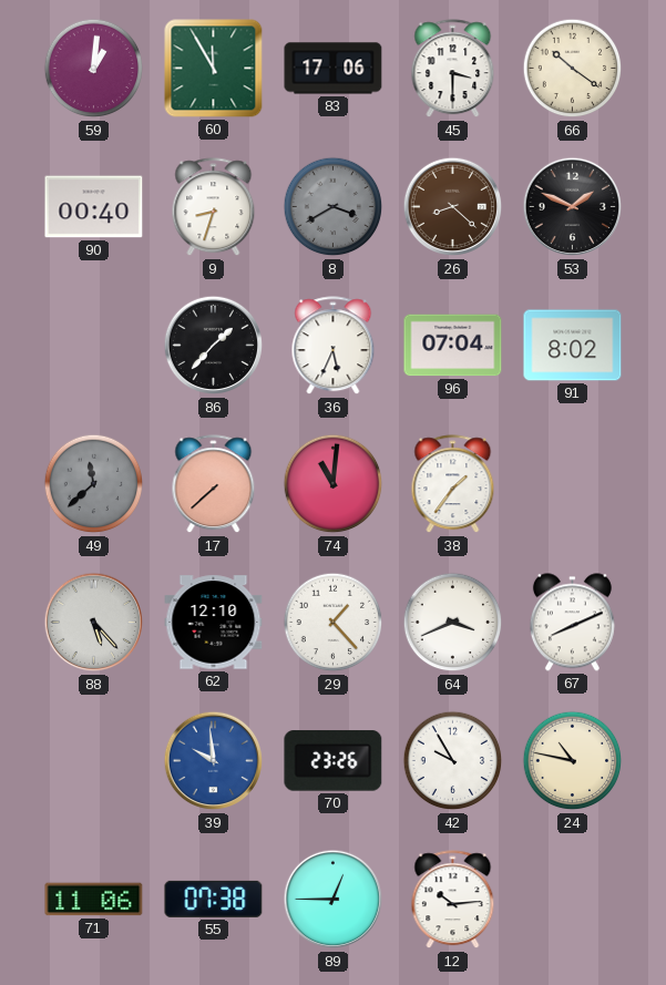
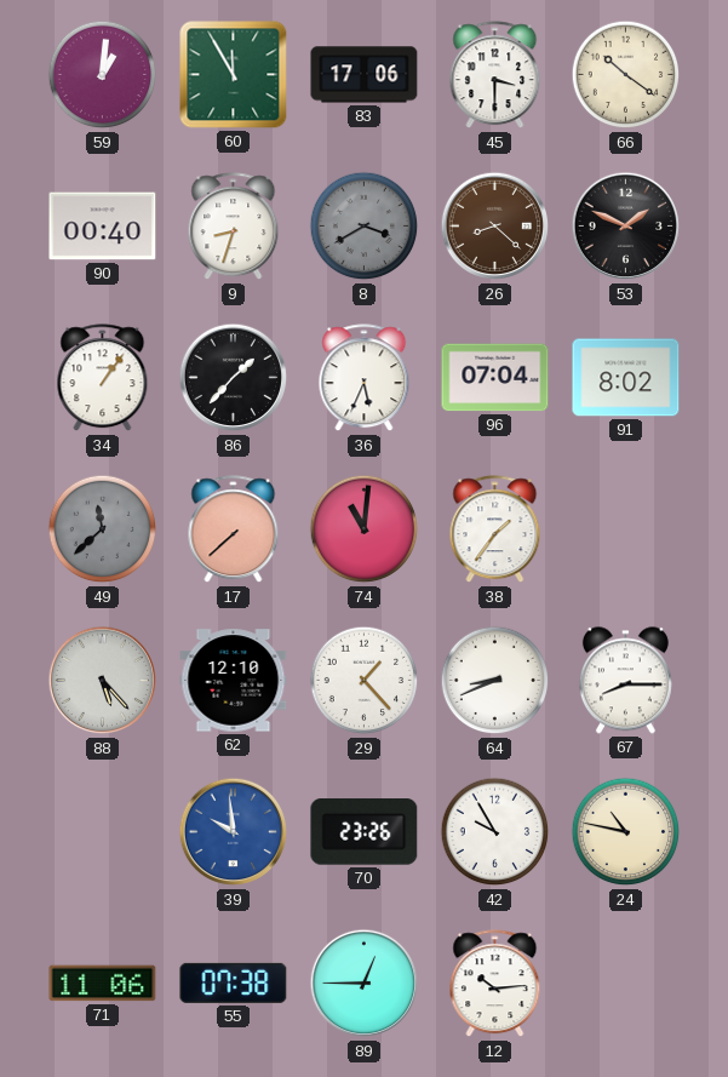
34: none -> 1:06 (103, 378)
64: 3:41 -> 8:41 (495, 681)
67: 8:11 -> 8:15 (625, 681)
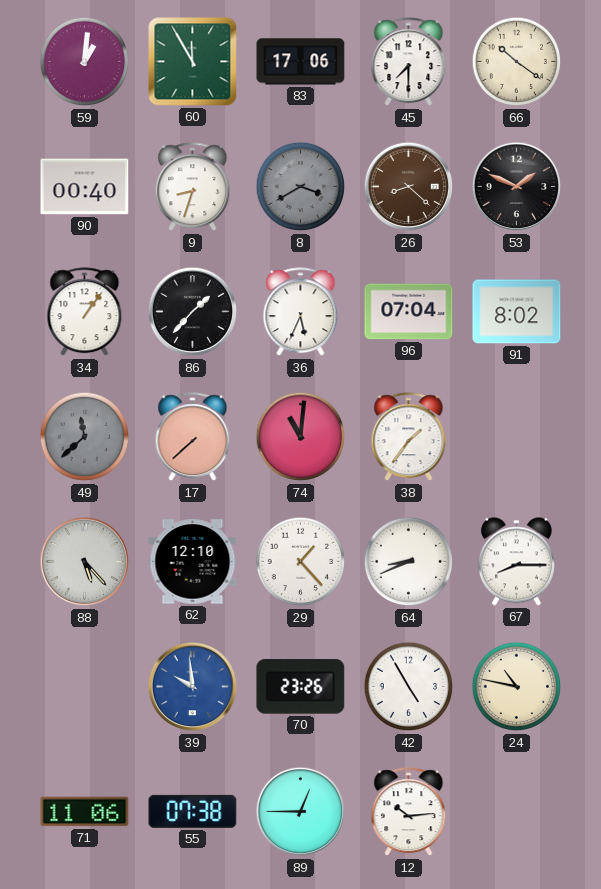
45: 3:30 -> 7:30 (409, 62)
42: 9:55 -> 4:55 (409, 687)
